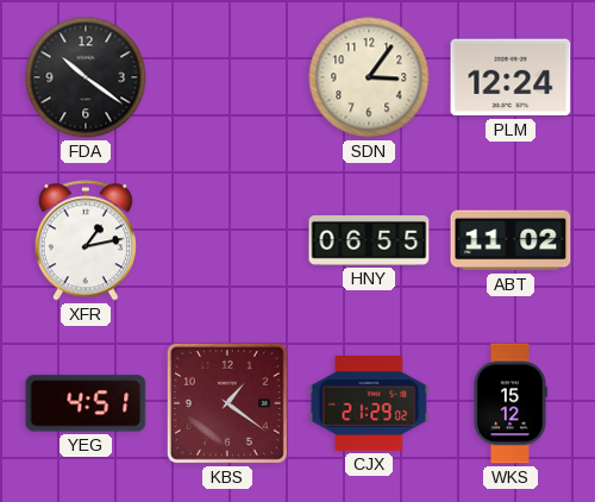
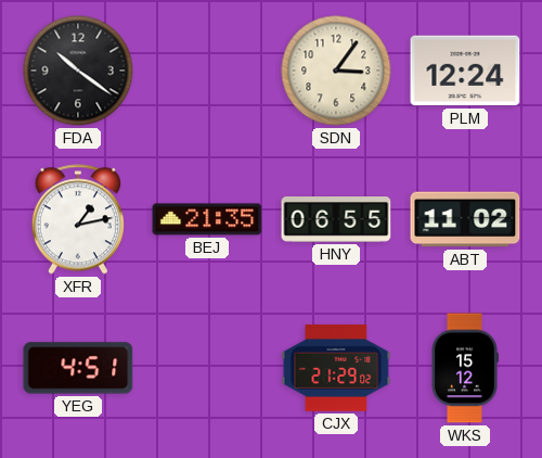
BEJ: none -> 21:35 (207, 219)
KBS: 1:21 -> none (227, 403)
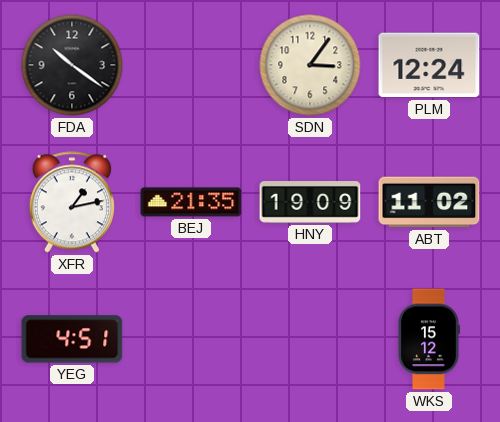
HNY: 06:55 -> 19:09 (310, 203)
CJX: 21:29 -> none (336, 368)
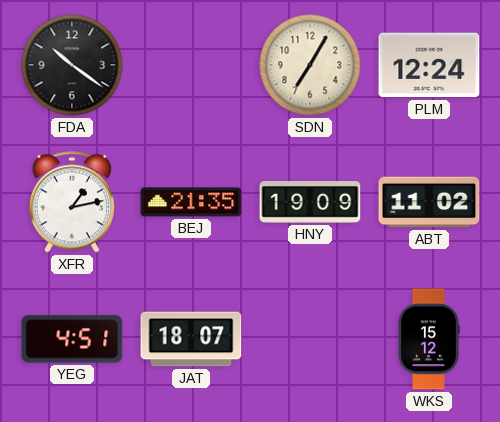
SDN: 3:06 -> 7:05 (310, 65)
JAT: none -> 18:07 (191, 339)
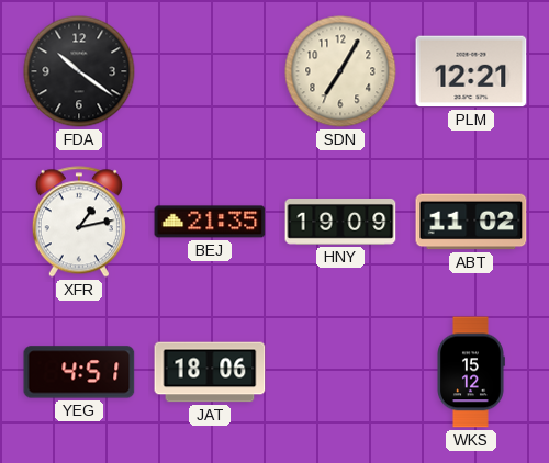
PLM: 12:24 -> 12:21 (471, 71)
JAT: 18:07 -> 18:06 (210, 372)
